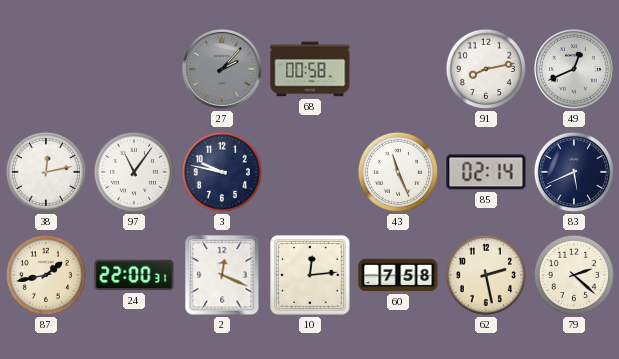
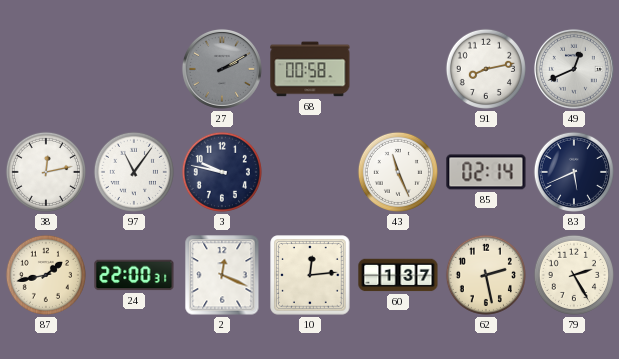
27: 2:07 -> 2:10 (222, 69)
60: 7:58 -> 1:37 (398, 275)
79: 2:22 -> 2:25 (574, 275)
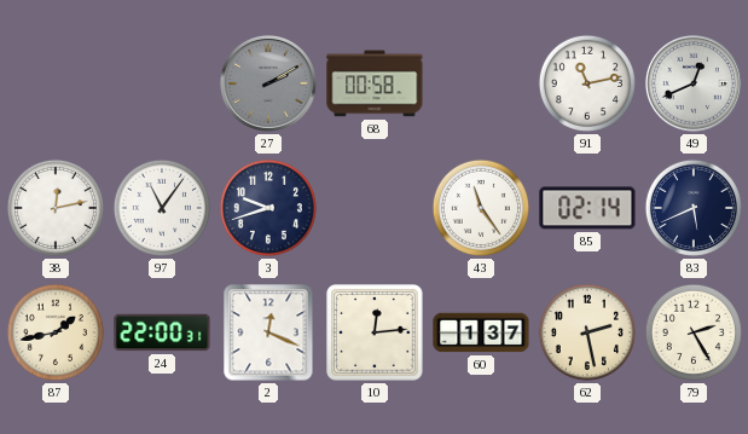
91: 8:13 -> 11:13 (587, 83)
3: 9:47 -> 9:42 (268, 208)
43: 11:26 -> 11:24 (481, 208)
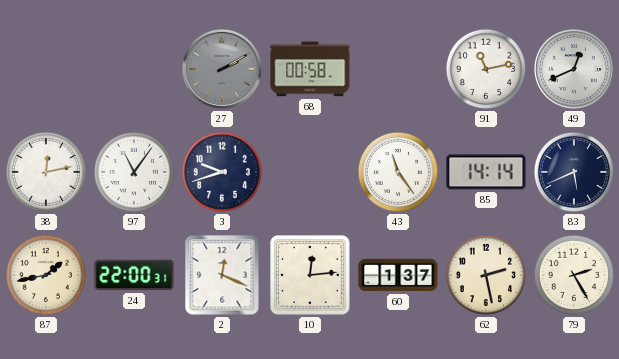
85: 02:14 -> 14:14 (486, 172)
